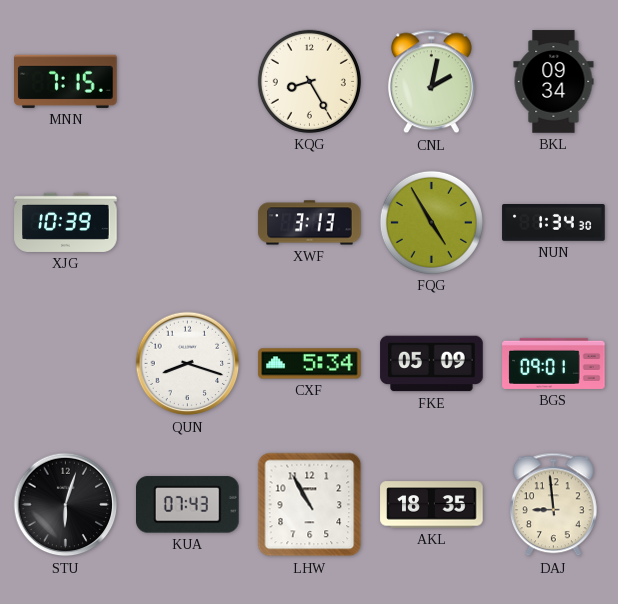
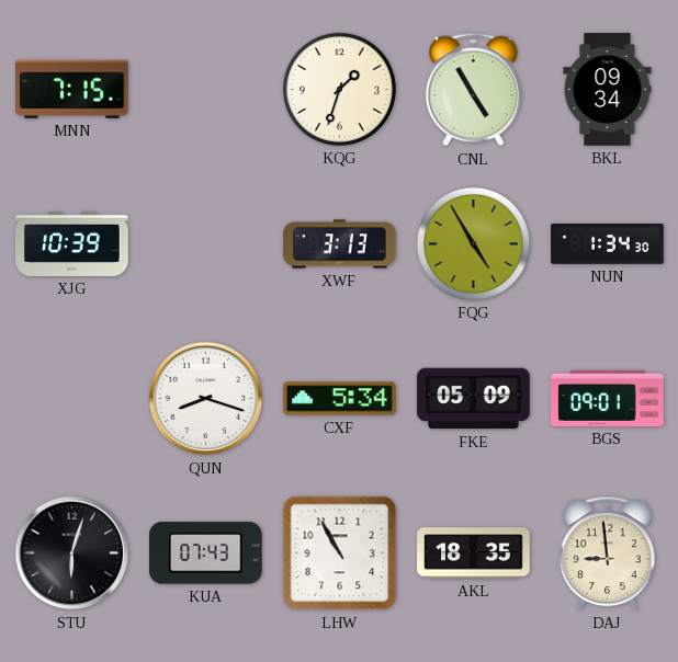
KQG: 8:25 -> 1:33 (339, 89)
CNL: 2:02 -> 4:55 (473, 90)
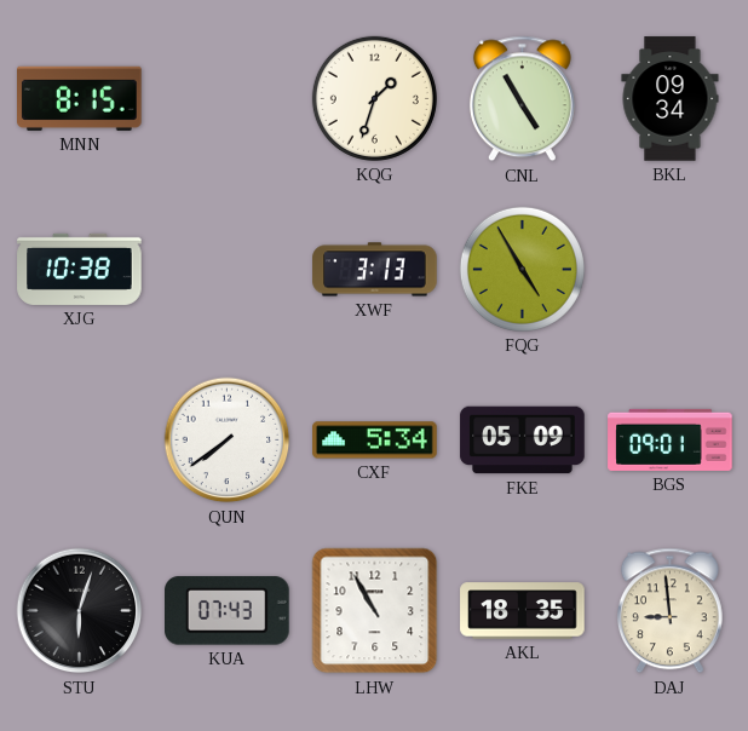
MNN: 7:15 -> 8:15 (80, 98)
XJG: 10:39 -> 10:38 (80, 269)
NUN: 1:34 -> none (608, 244)
QUN: 8:18 -> 7:39 (228, 441)
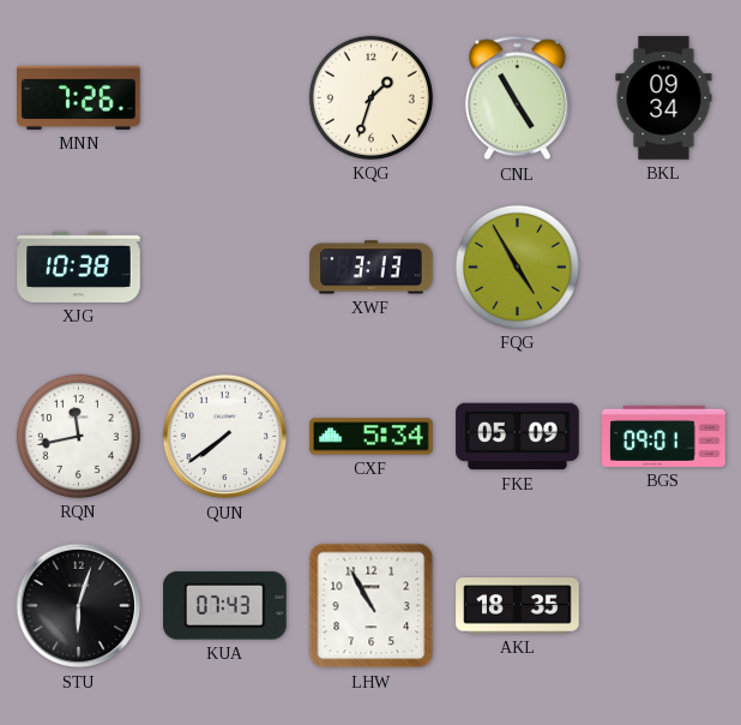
MNN: 8:15 -> 7:26 (79, 97)
RQN: none -> 11:43 (78, 436)
DAJ: 8:59 -> none (669, 611)
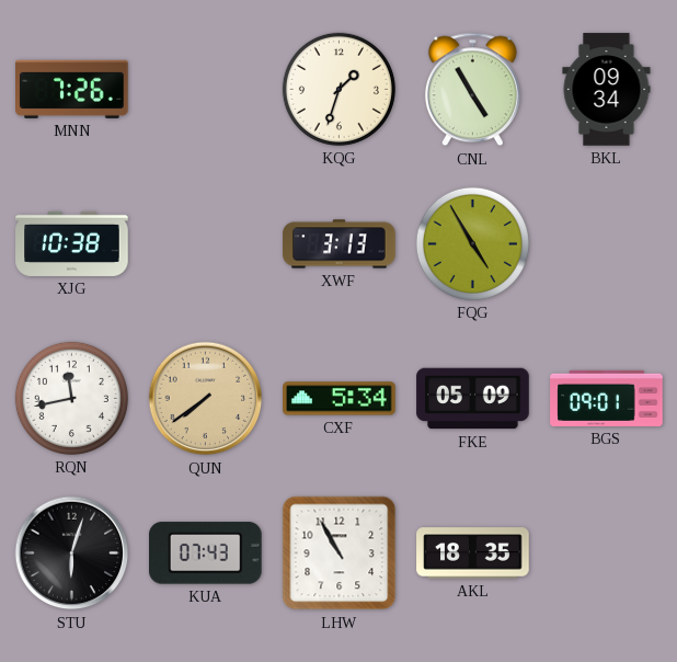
QUN dial: white -> champagne (206, 399)
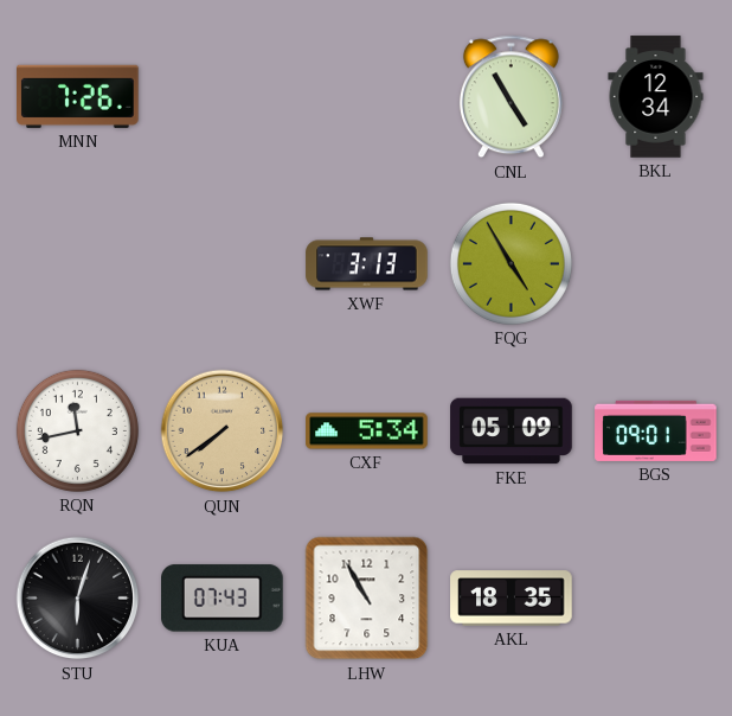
KQG: 1:33 -> none (338, 89)
BKL: 09:34 -> 12:34 (656, 97)
XJG: 10:38 -> none (72, 243)
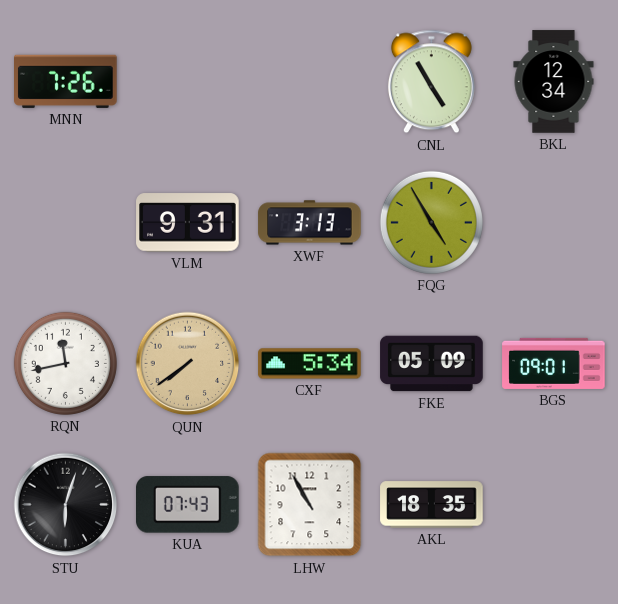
VLM: none -> 9:31 (188, 223)
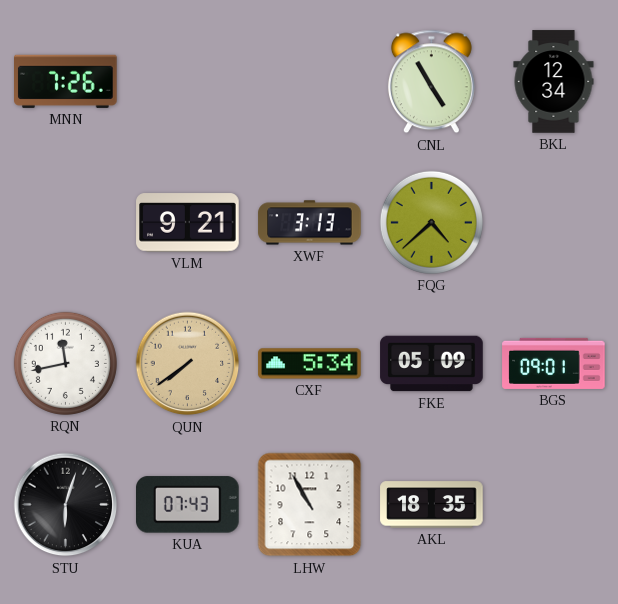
VLM: 9:31 -> 9:21 (188, 223)
FQG: 4:55 -> 4:38 (431, 222)
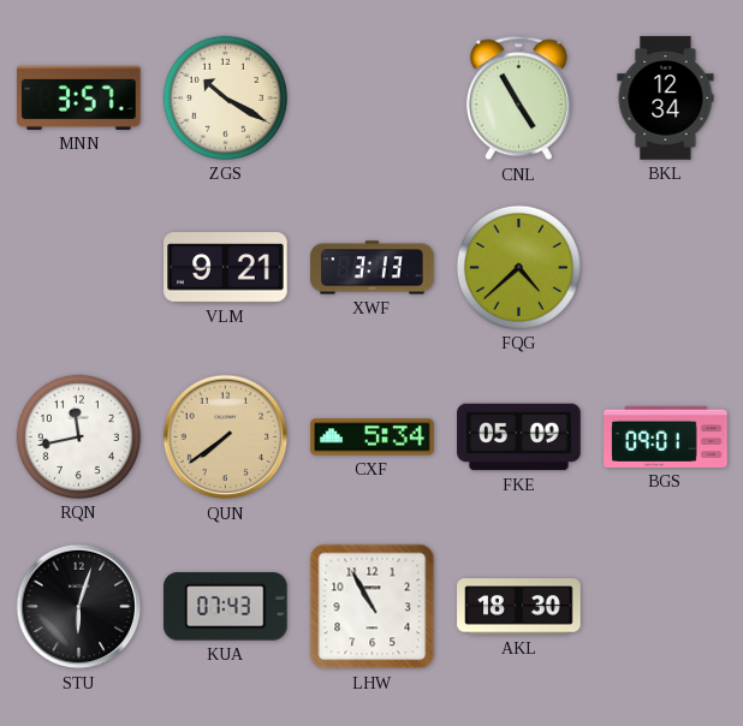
MNN: 7:26 -> 3:57 (79, 97)
ZGS: none -> 10:20 (225, 97)
AKL: 18:35 -> 18:30 (519, 607)
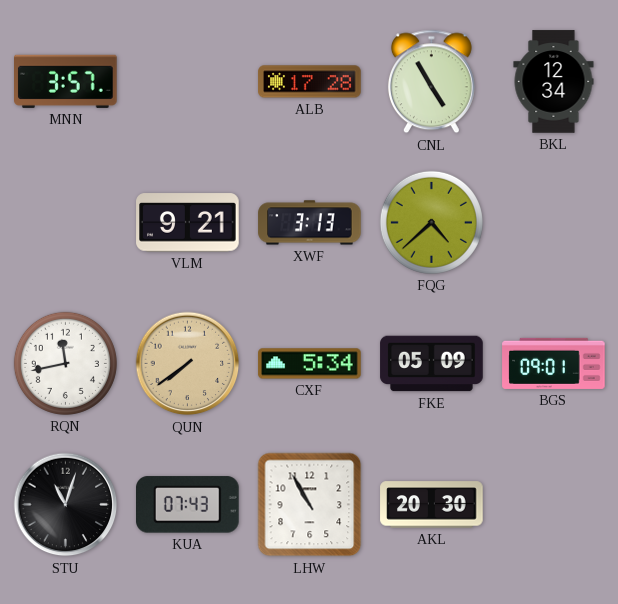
ZGS: 10:20 -> none (225, 97)
ALB: none -> 17:28 (310, 82)
STU: 6:03 -> 11:03 (66, 505)
AKL: 18:30 -> 20:30 (432, 505)
